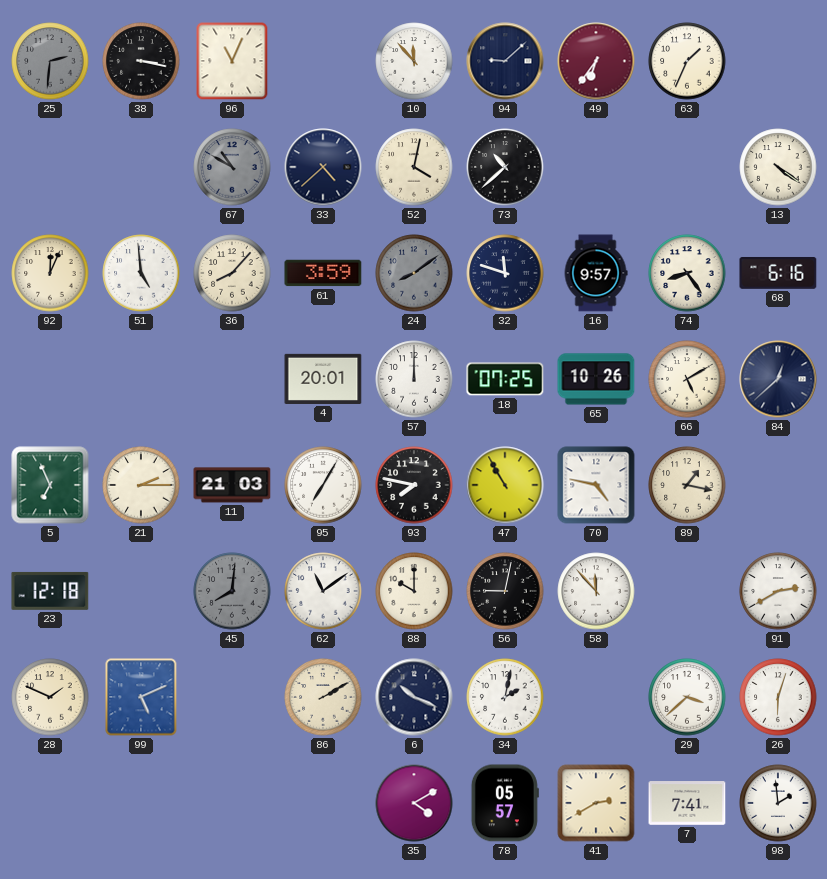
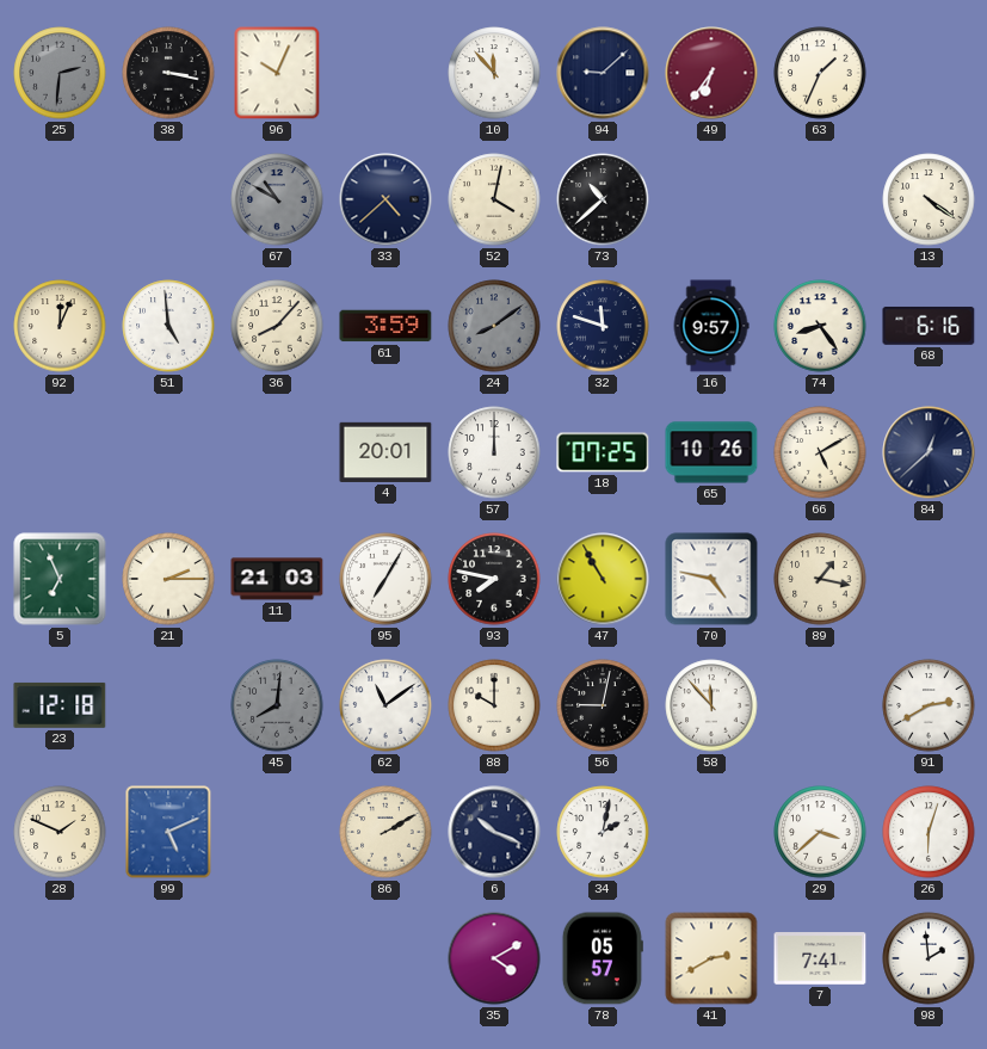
96: 11:04 -> 10:04 (277, 73)
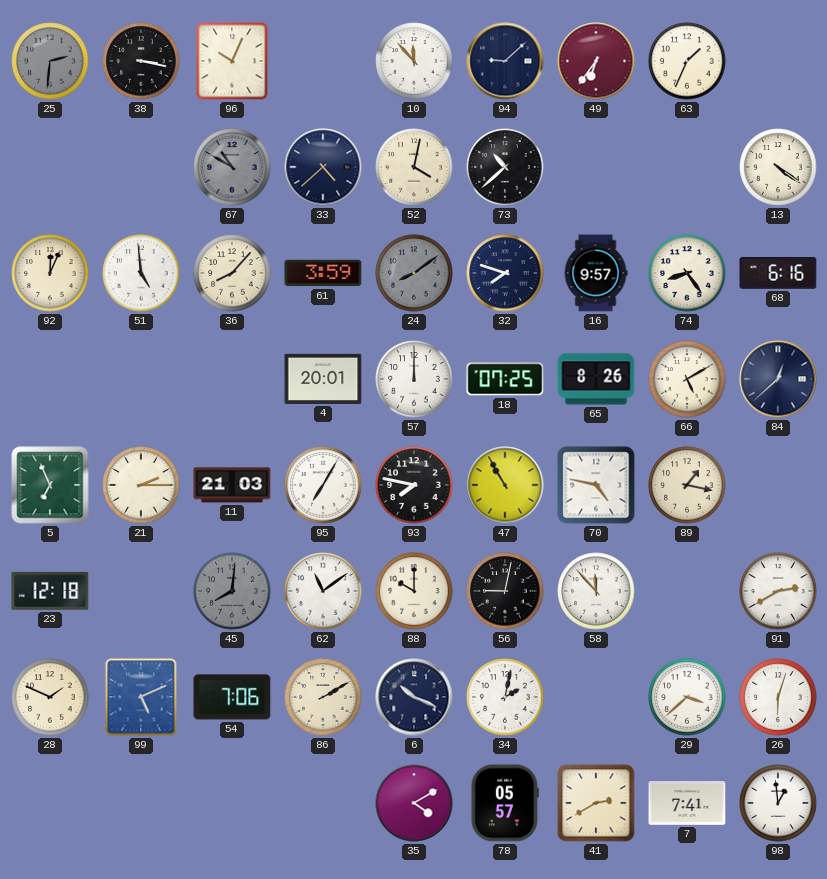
32: 11:48 -> 7:48 (505, 273)
65: 10:26 -> 8:26 (596, 379)
54: none -> 7:06 (232, 697)
98: 1:59 -> 12:59 (778, 803)
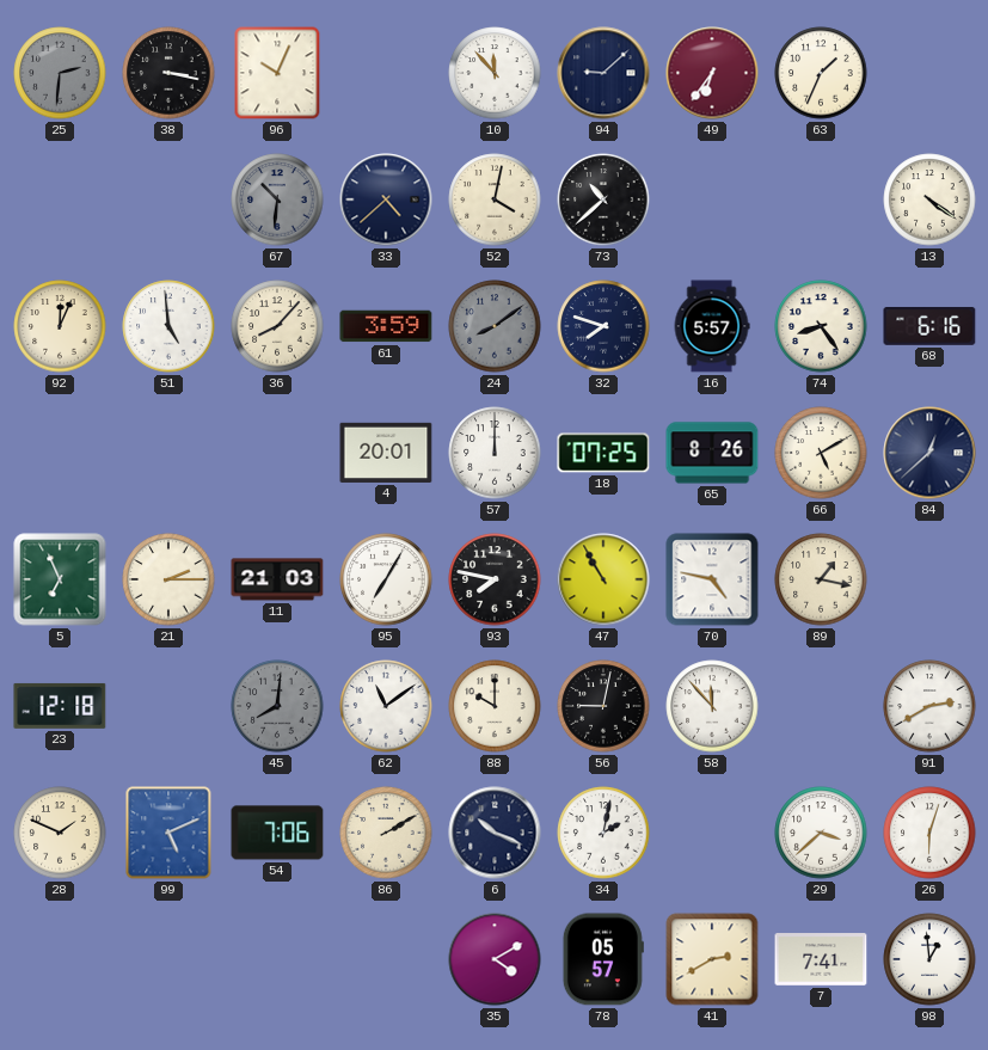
67: 10:50 -> 10:31 (277, 199)
16: 9:57 -> 5:57 (712, 326)
